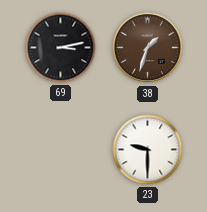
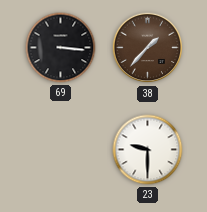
69: 3:13 -> 3:16 (61, 48)
38: 1:33 -> 1:37 (148, 48)
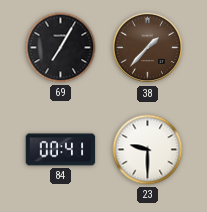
69: 3:16 -> 7:05 (61, 48)
84: none -> 00:41 (61, 150)
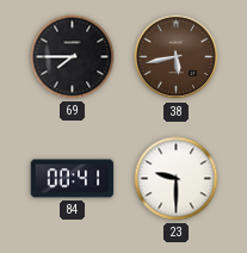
69: 7:05 -> 7:45 (73, 57)
38: 1:37 -> 5:43 (177, 57)
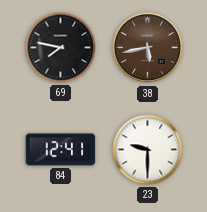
69: 7:45 -> 7:47 (61, 48)
84: 00:41 -> 12:41 (61, 150)
